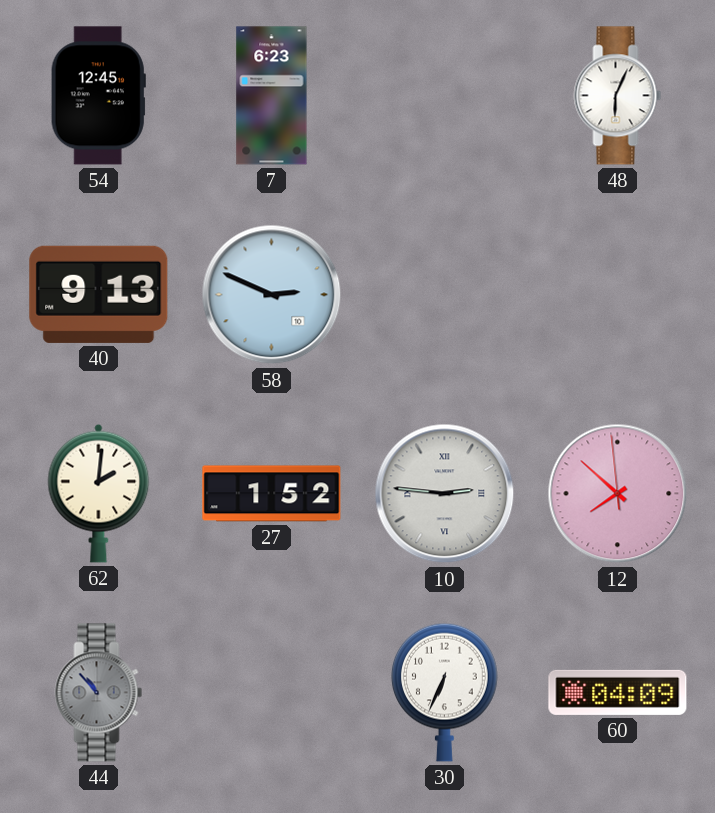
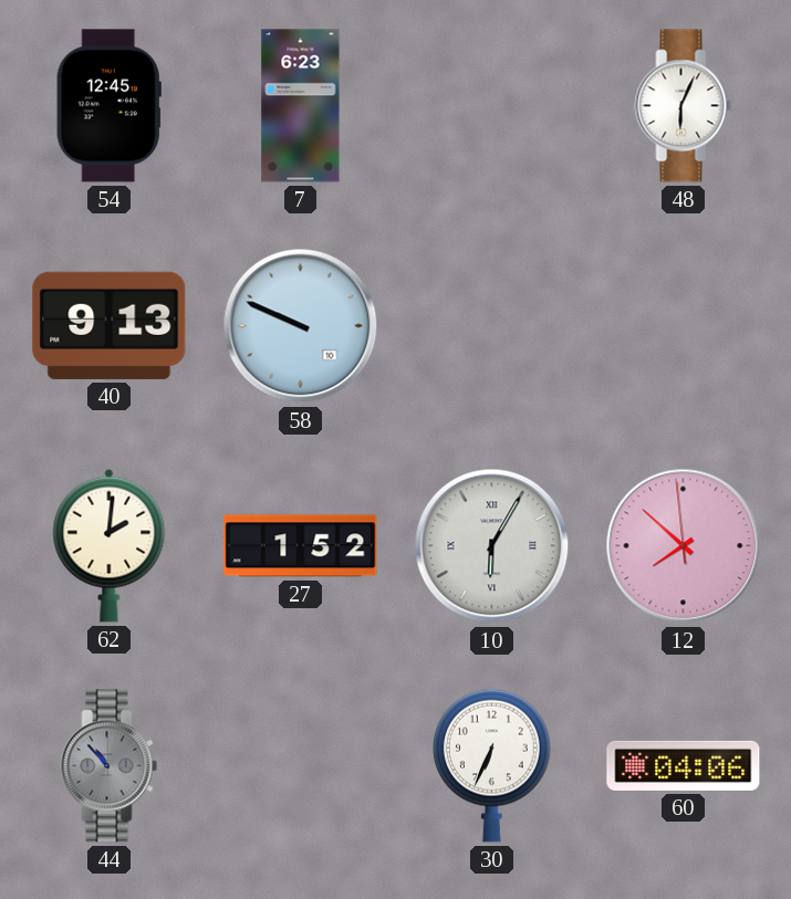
58: 2:49 -> 9:49 (301, 326)
10: 2:46 -> 6:05 (492, 546)
60: 04:09 -> 04:06 (684, 765)
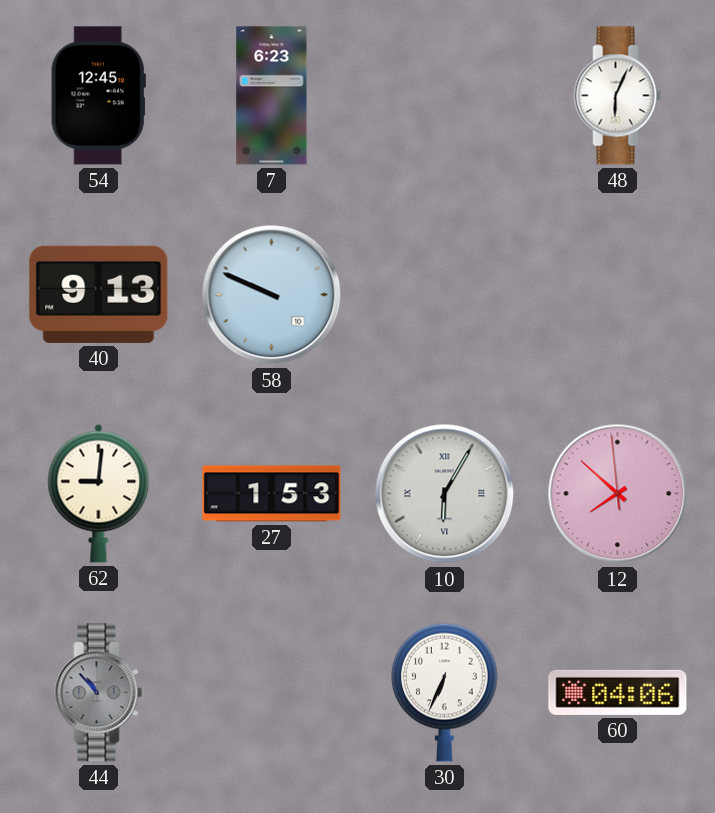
62: 2:01 -> 9:01 (99, 493)
27: 1:52 -> 1:53 (272, 494)
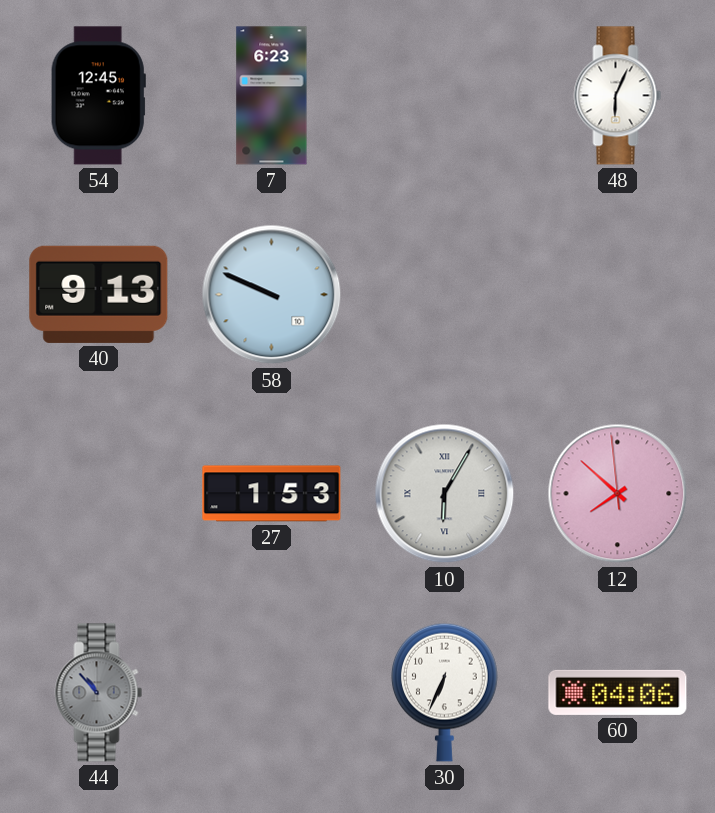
62: 9:01 -> none (99, 493)
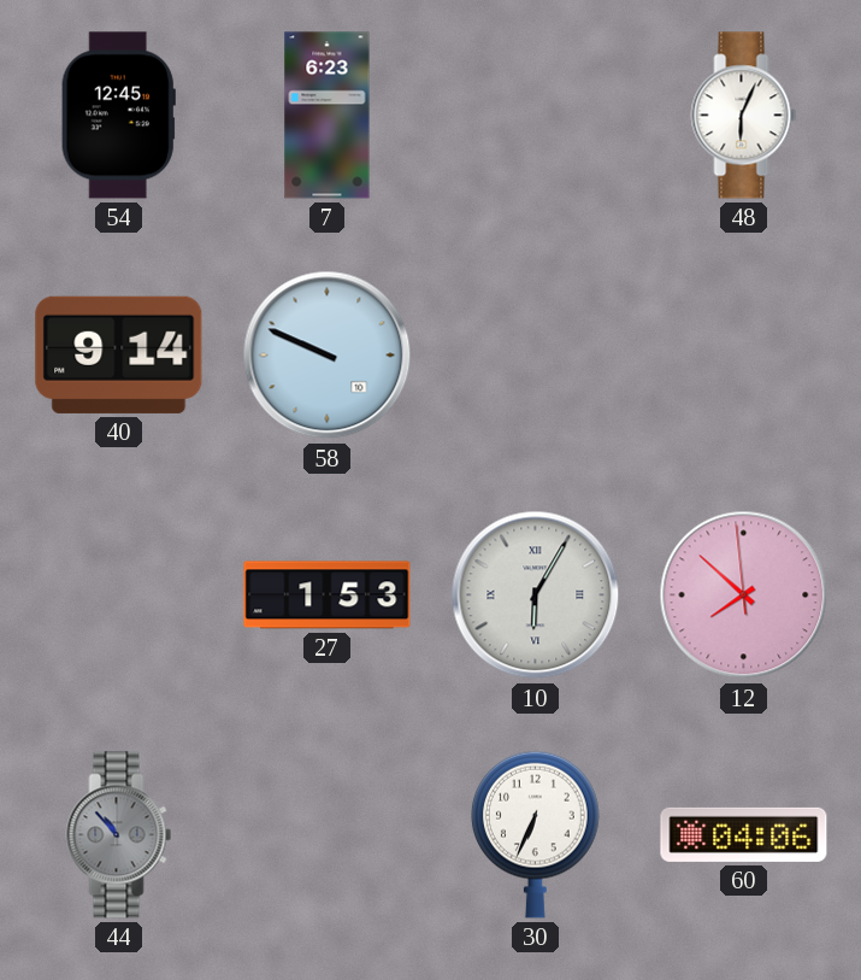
40: 9:13 -> 9:14 (119, 354)
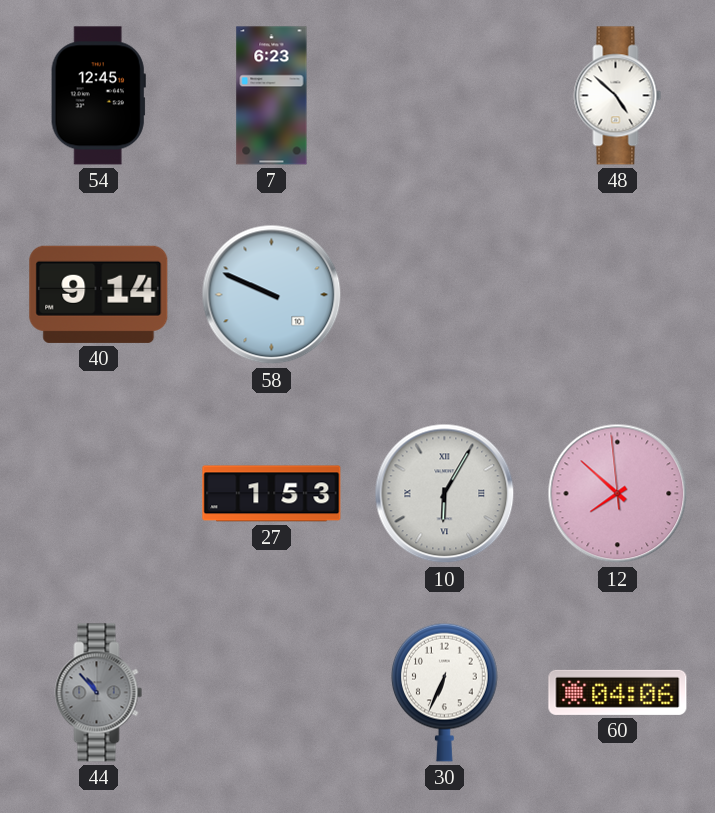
48: 6:04 -> 4:52 (618, 96)
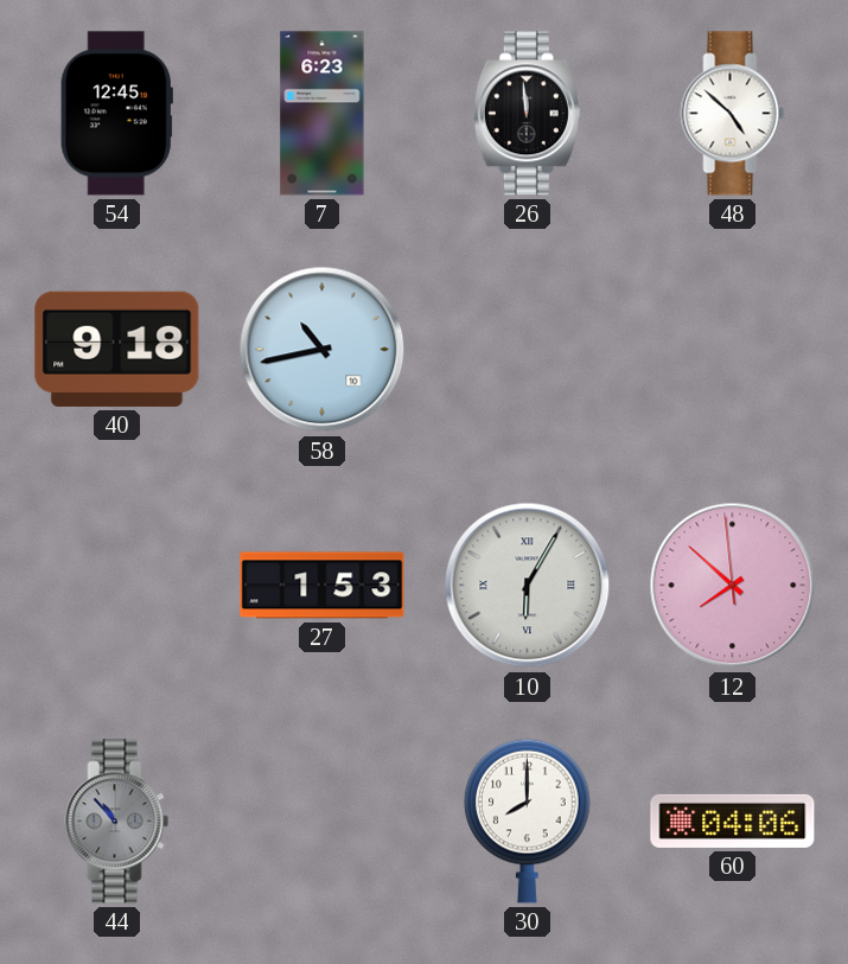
26: none -> 11:59 (527, 114)
40: 9:14 -> 9:18 (117, 349)
58: 9:49 -> 10:43 (323, 350)
30: 6:34 -> 8:00 (528, 821)
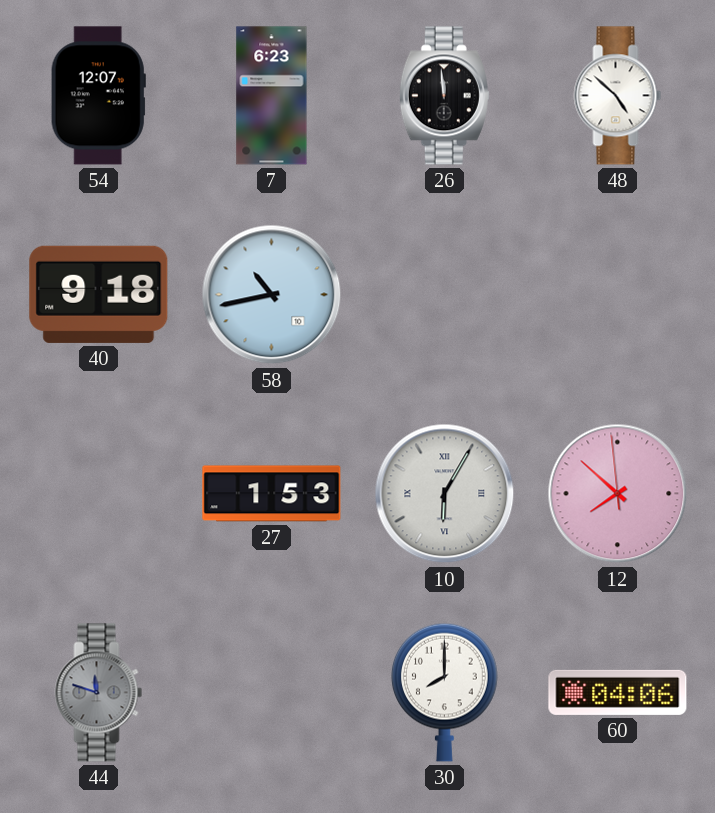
54: 12:45 -> 12:07 (98, 96)
44: 10:53 -> 11:48 (99, 693)
